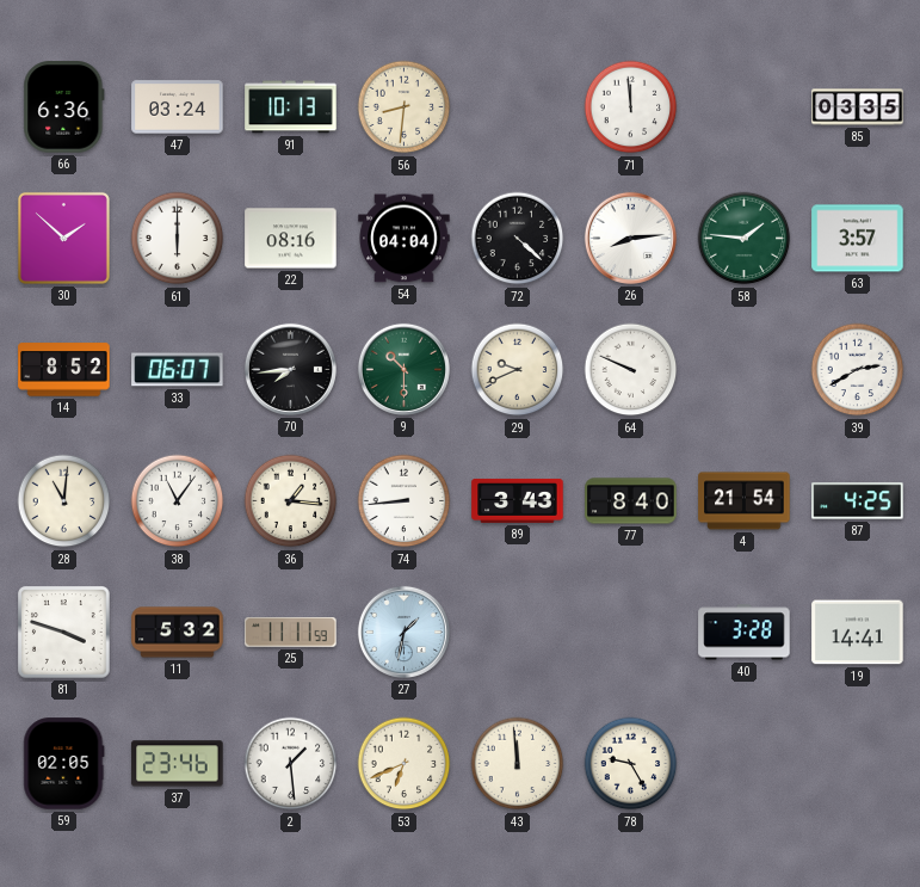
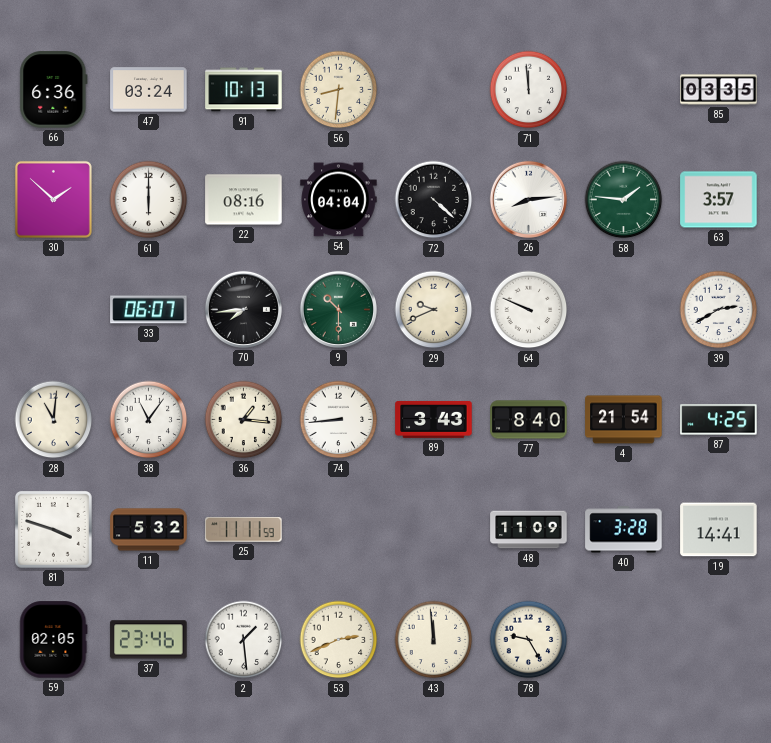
14: 8:52 -> none (64, 370)
27: 1:32 -> none (403, 632)
48: none -> 11:09 (529, 530)
53: 6:41 -> 2:41 (339, 640)
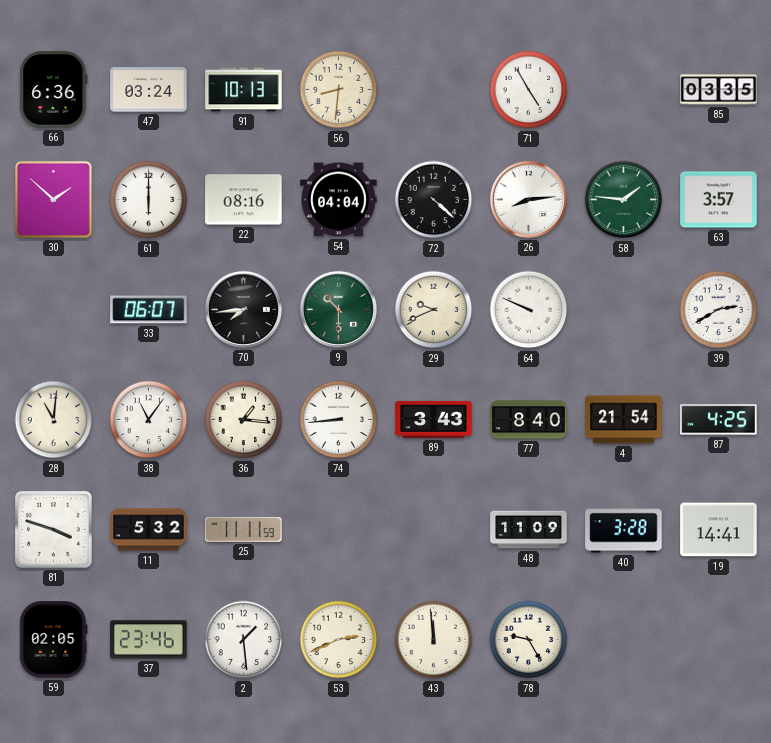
71: 11:59 -> 4:55 (529, 90)
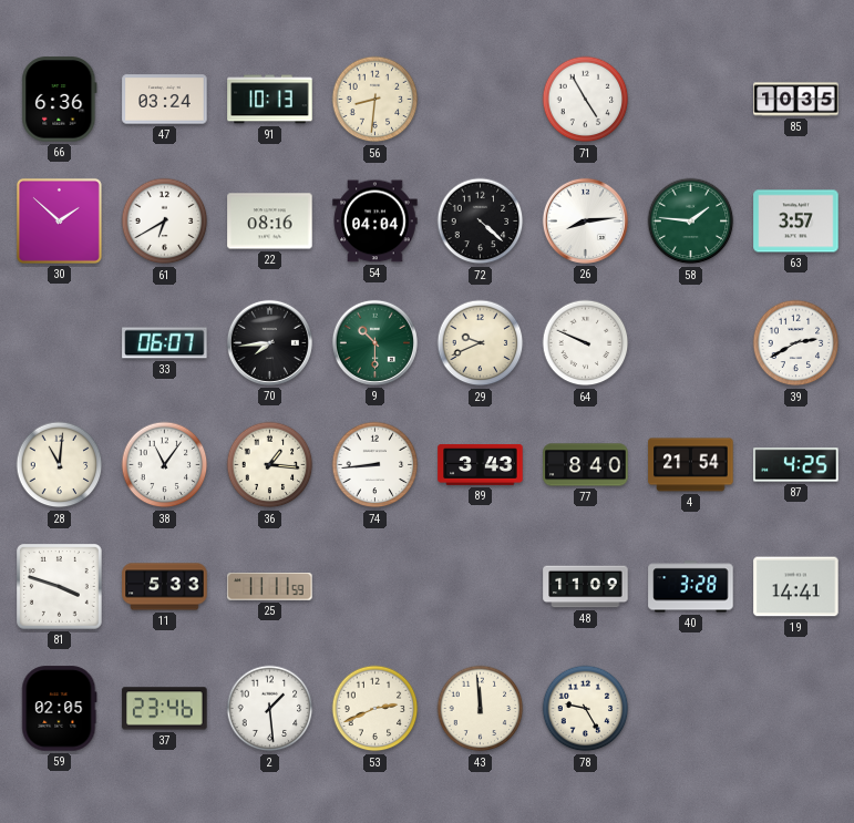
85: 03:35 -> 10:35 (796, 100)
61: 6:00 -> 6:40 (165, 222)
11: 5:32 -> 5:33 (165, 587)
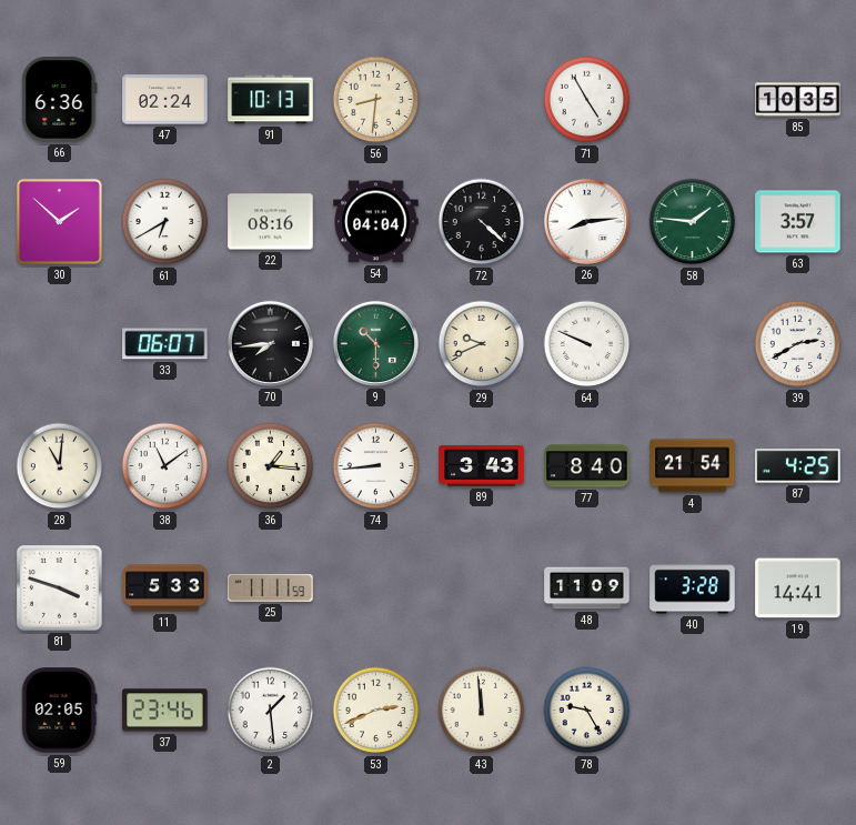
47: 03:24 -> 02:24 (165, 100)
38: 11:06 -> 11:09 (165, 466)
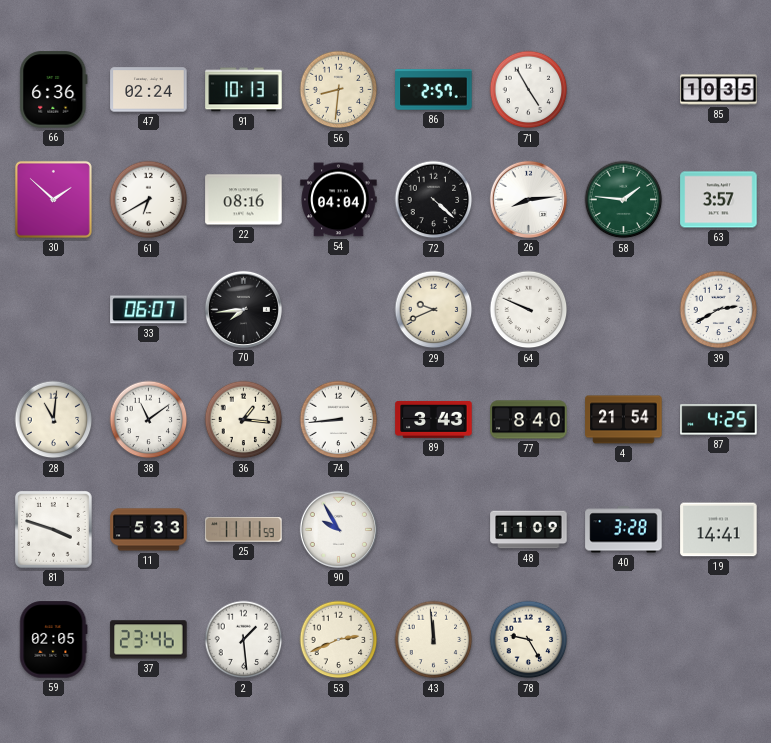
86: none -> 2:57 (434, 90)
9: 10:30 -> none (375, 343)
90: none -> 9:55 (338, 529)
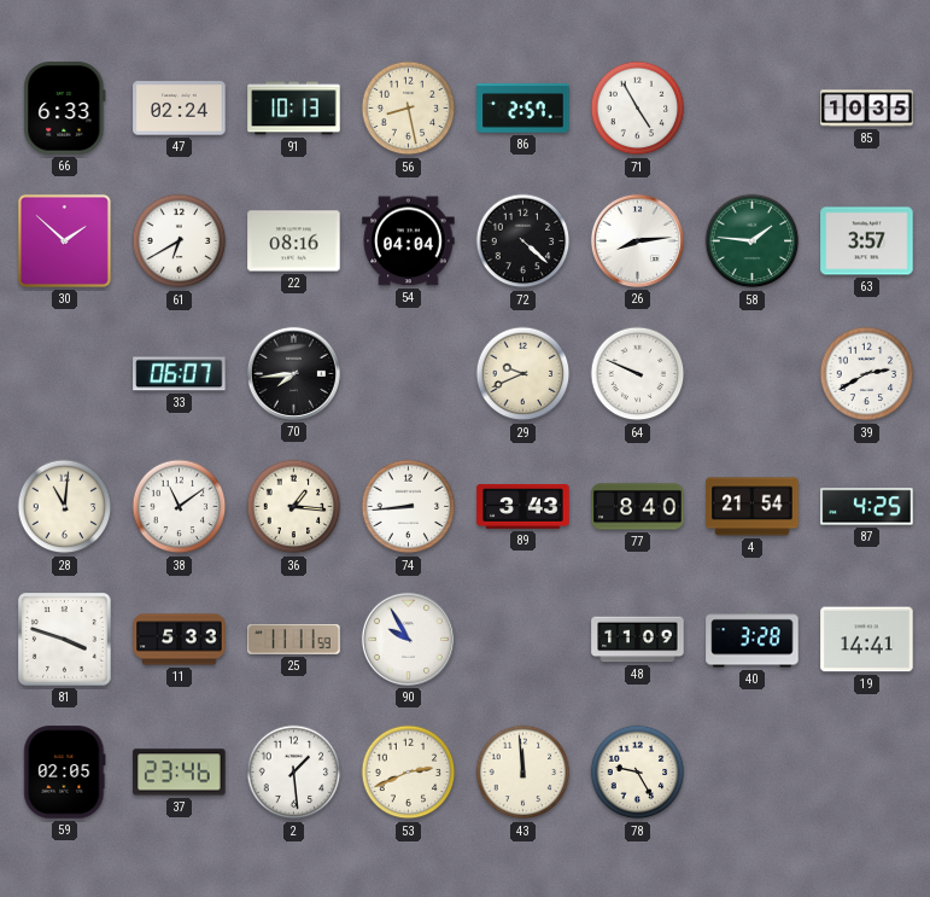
66: 6:36 -> 6:33 (65, 109)
56: 8:31 -> 8:28 (409, 109)
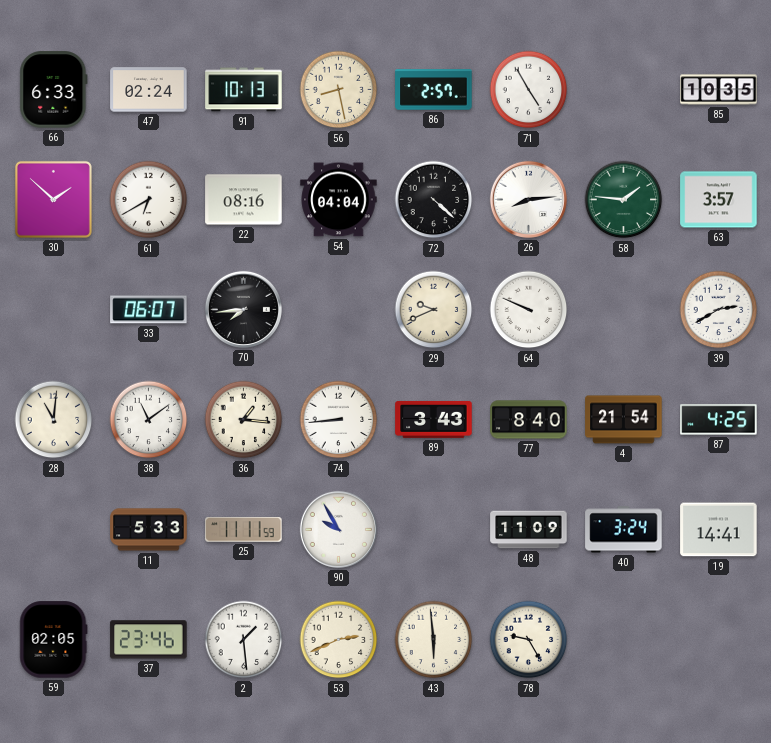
81: 3:48 -> none (65, 640)
40: 3:28 -> 3:24 (624, 530)
43: 11:59 -> 5:59 (434, 640)
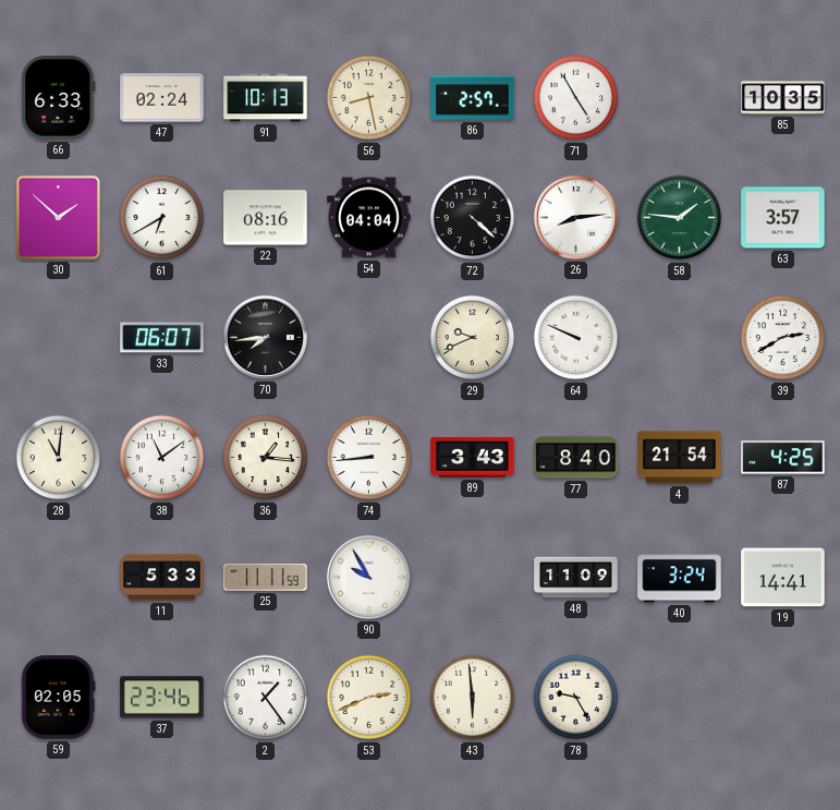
2: 1:29 -> 1:24 (266, 698)
